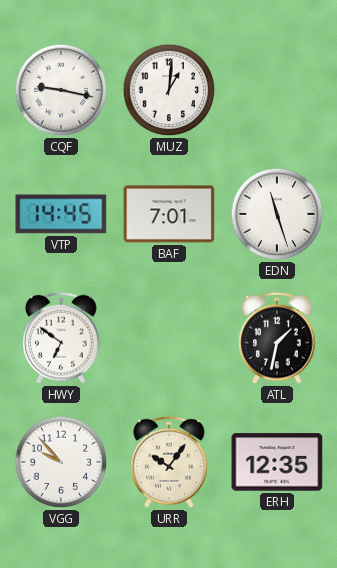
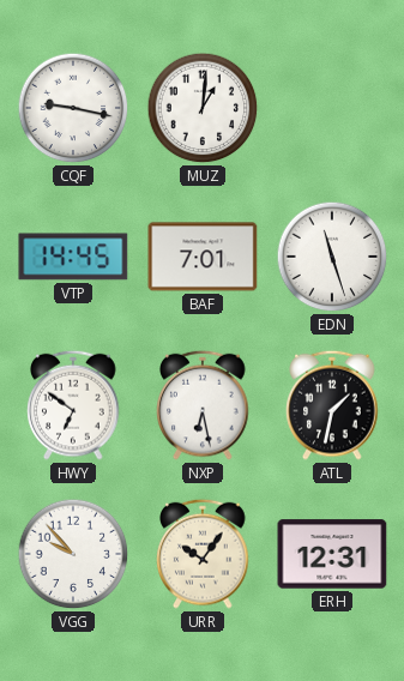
NXP: none -> 6:28 (203, 405)
ERH: 12:35 -> 12:31 (332, 554)
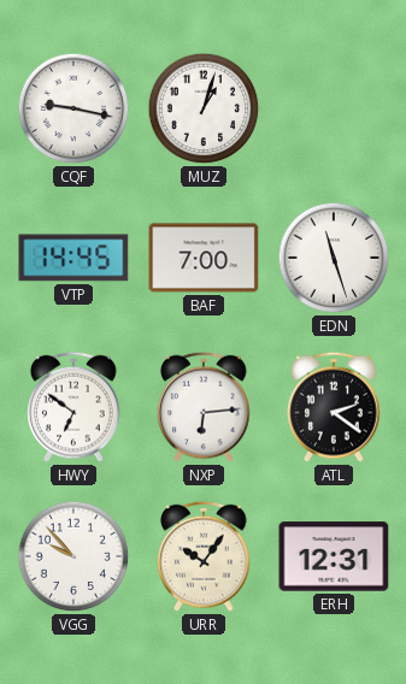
MUZ: 1:01 -> 1:03 (204, 108)
BAF: 7:01 -> 7:00 (204, 258)
NXP: 6:28 -> 6:14 (204, 407)
ATL: 1:32 -> 2:21 (334, 407)
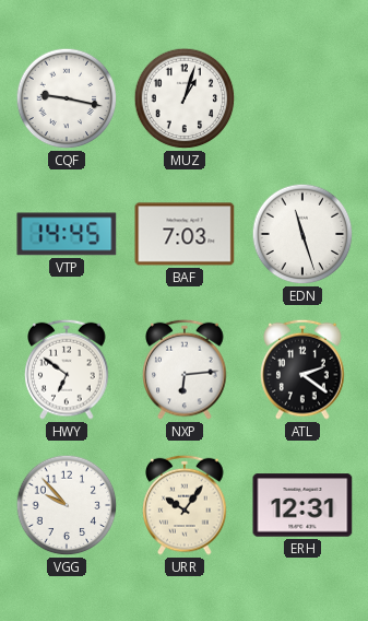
BAF: 7:00 -> 7:03 (185, 234)
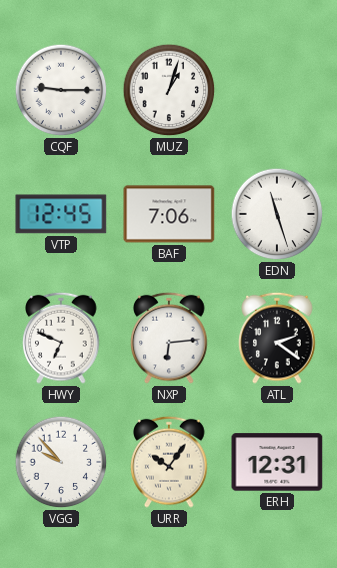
CQF: 9:17 -> 9:15 (61, 90)
VTP: 14:45 -> 12:45 (61, 214)
BAF: 7:03 -> 7:06 (169, 214)
HWY: 6:51 -> 6:49 (61, 338)
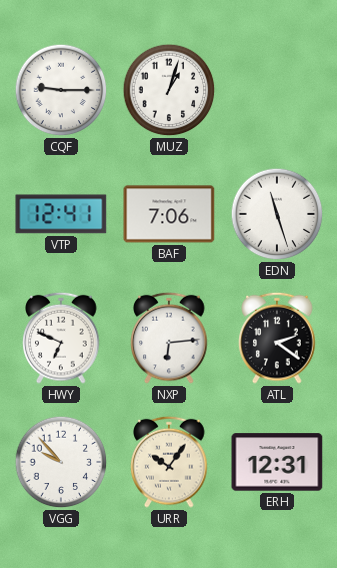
VTP: 12:45 -> 12:41 (61, 214)
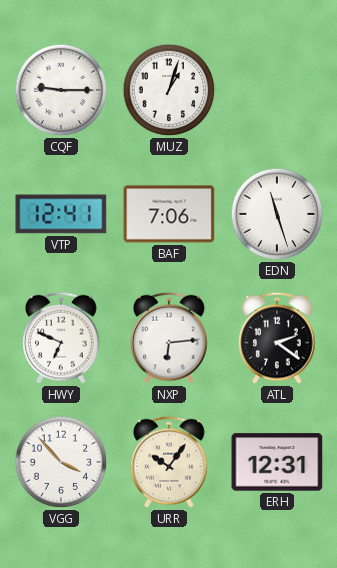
VGG: 9:53 -> 3:53 (61, 462)
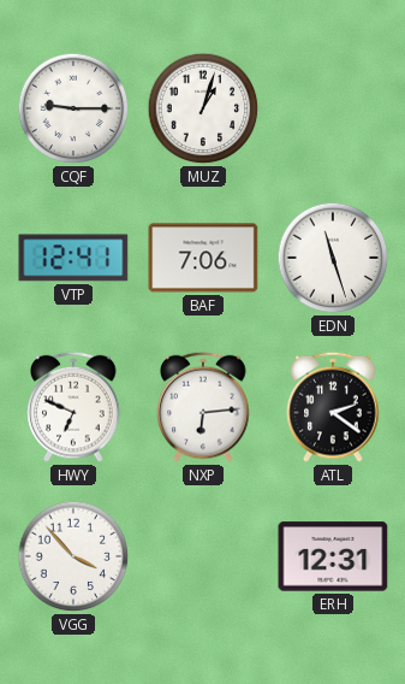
URR: 10:06 -> none (169, 462)
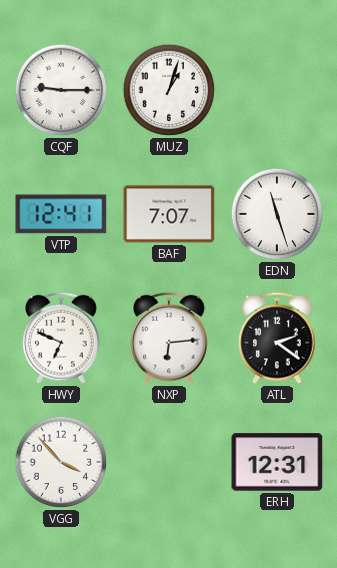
BAF: 7:06 -> 7:07 (169, 214)
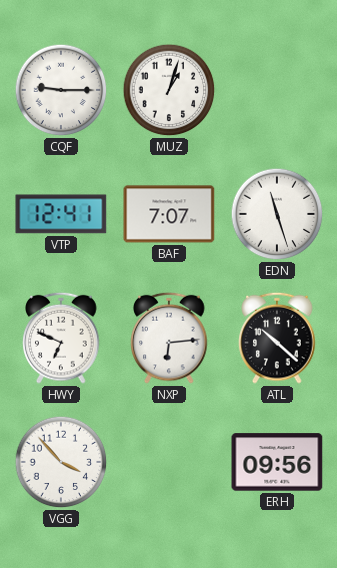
ATL: 2:21 -> 10:22 (277, 338)
ERH: 12:31 -> 09:56 (277, 462)
